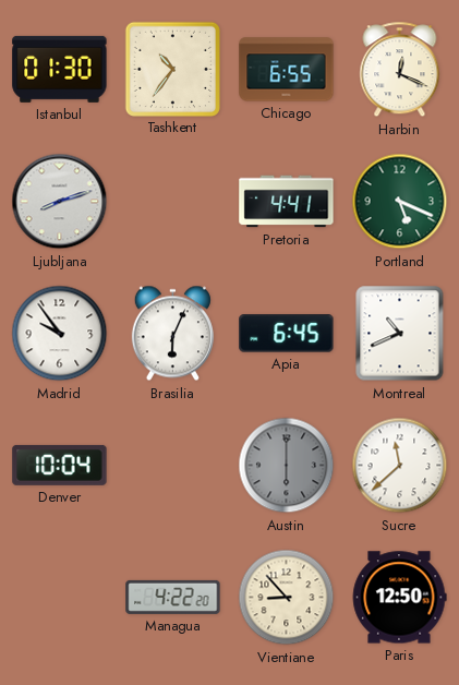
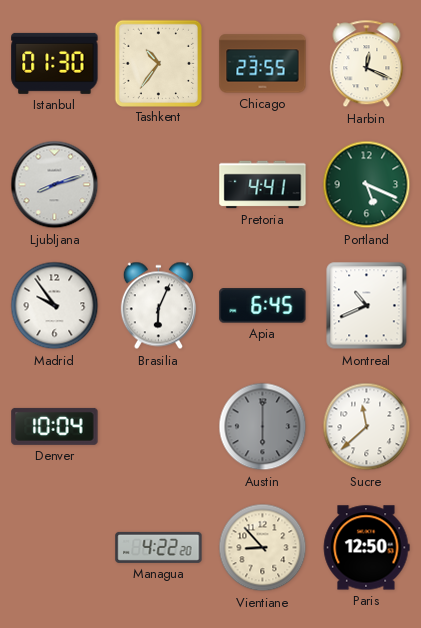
Chicago: 6:55 -> 23:55 (263, 64)
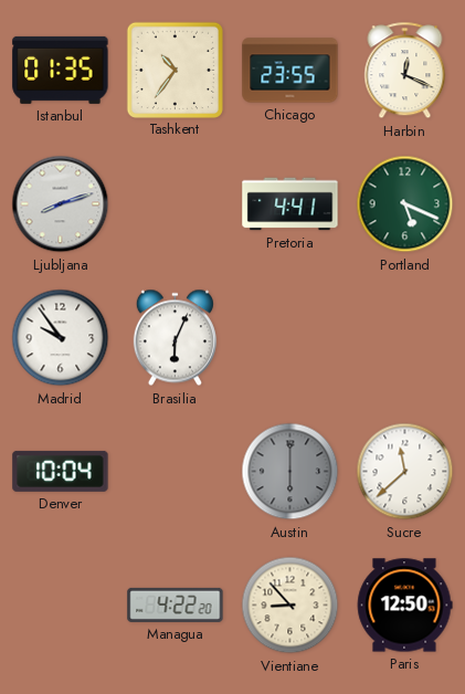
Istanbul: 01:30 -> 01:35 (61, 70)
Apia: 6:45 -> none (263, 306)
Montreal: 10:41 -> none (367, 306)
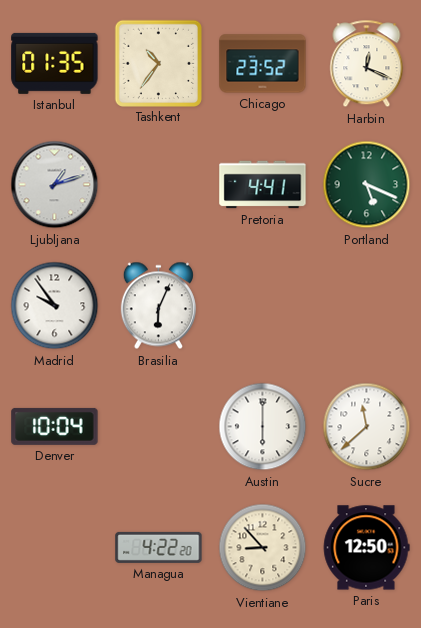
Chicago: 23:55 -> 23:52 (263, 64)
Ljubljana: 8:12 -> 1:12 (55, 185)
Austin dial: grey -> white (263, 427)
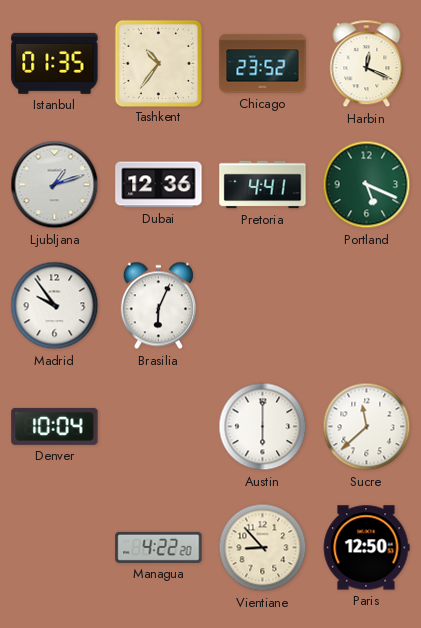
Dubai: none -> 12:36 (159, 185)
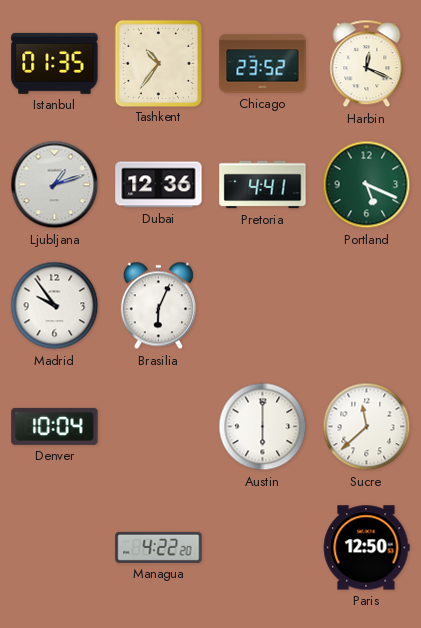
Vientiane: 8:53 -> none (263, 548)
